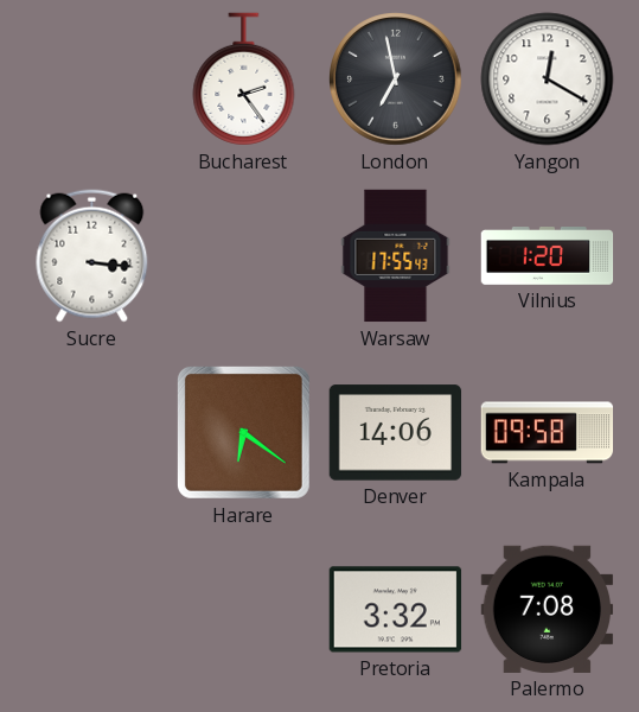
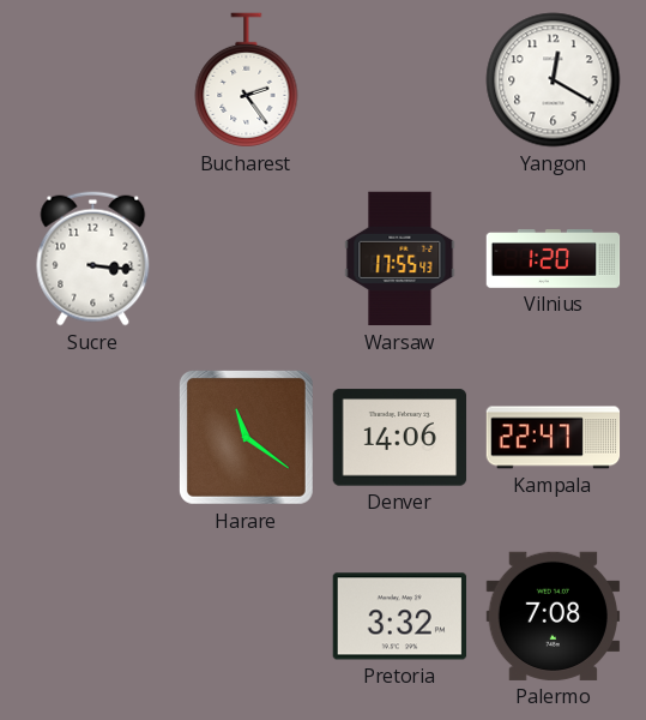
London: 6:58 -> none (396, 80)
Harare: 6:21 -> 11:21 (246, 437)
Kampala: 09:58 -> 22:47 (554, 438)
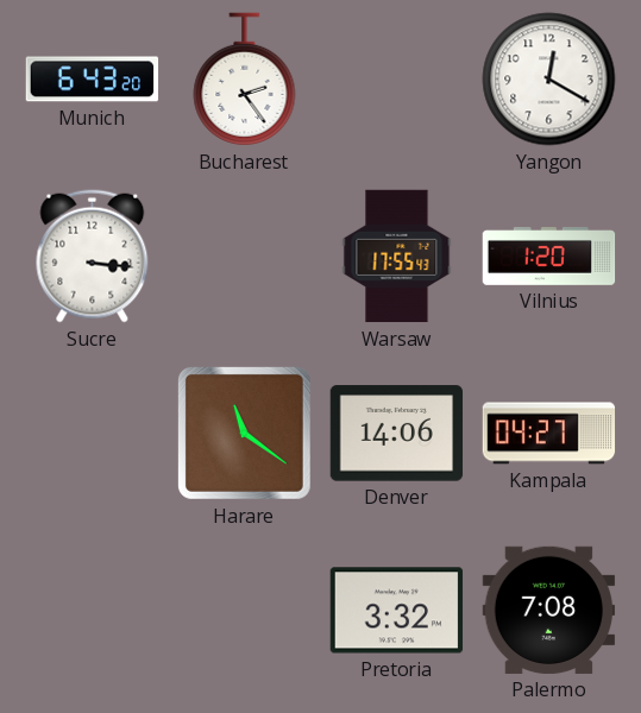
Munich: none -> 6:43 (93, 80)
Kampala: 22:47 -> 04:27 (549, 434)
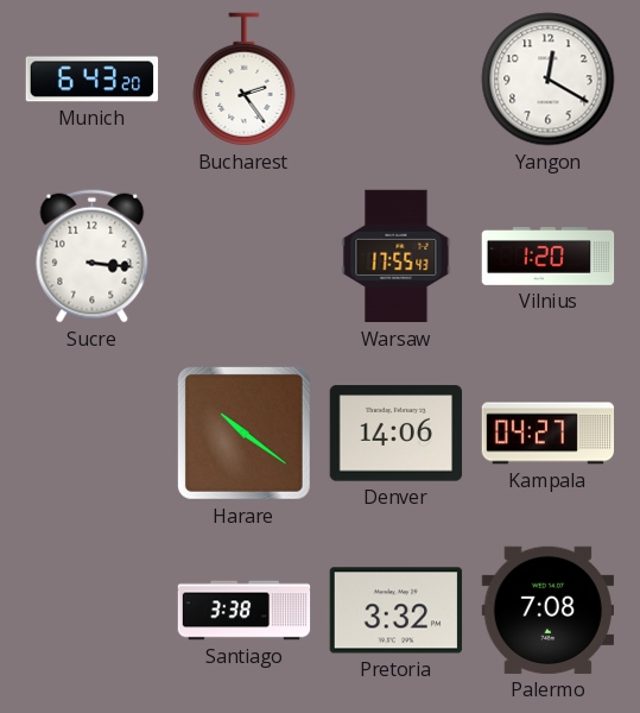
Harare: 11:21 -> 10:21 (243, 433)
Santiago: none -> 3:38 (245, 611)
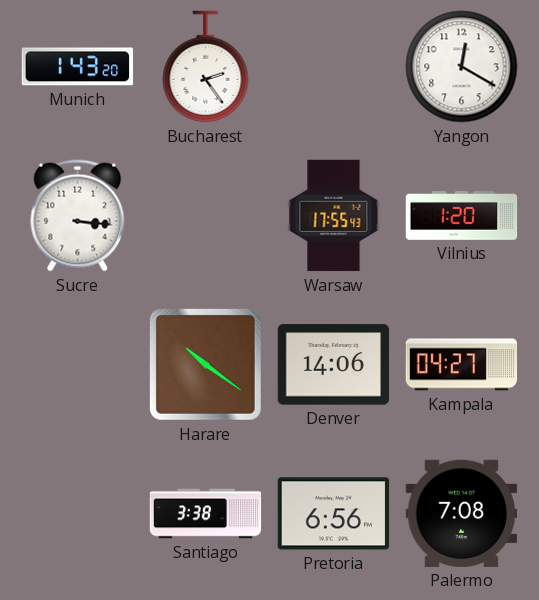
Munich: 6:43 -> 1:43 (78, 67)
Pretoria: 3:32 -> 6:56 (334, 514)
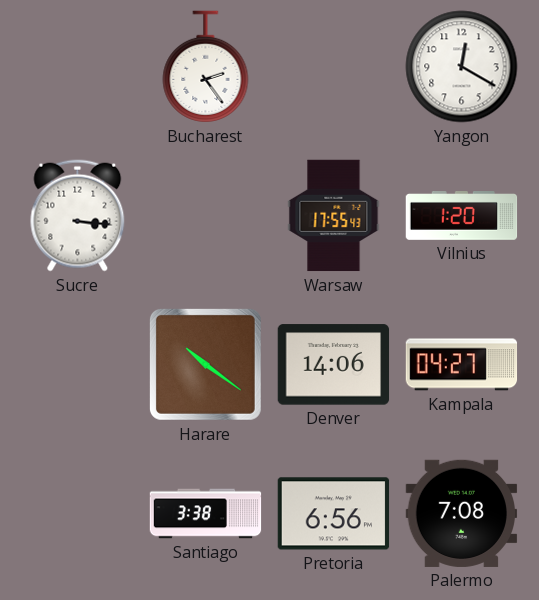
Munich: 1:43 -> none (78, 67)
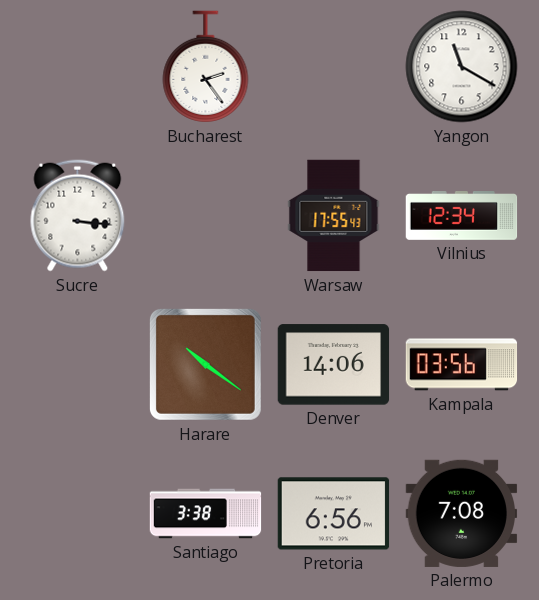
Yangon: 12:20 -> 11:20 (462, 67)
Vilnius: 1:20 -> 12:34 (462, 216)
Kampala: 04:27 -> 03:56 (462, 365)
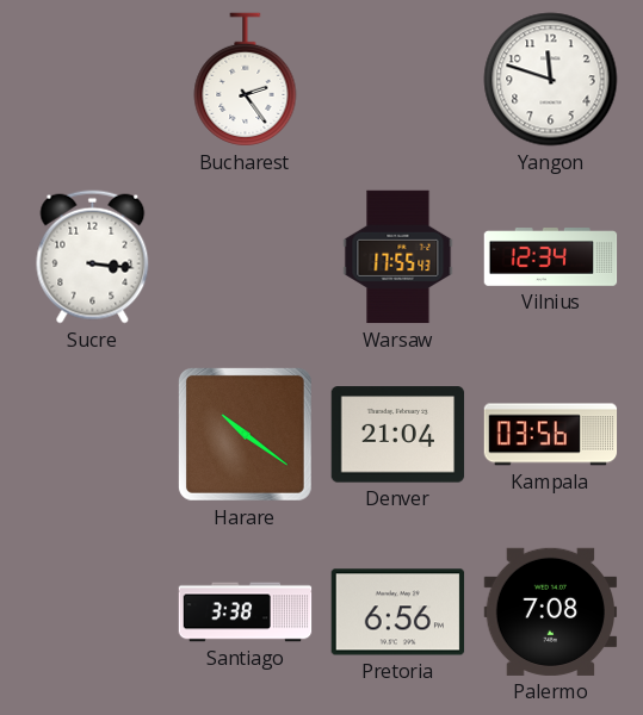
Yangon: 11:20 -> 11:48 (551, 80)
Denver: 14:06 -> 21:04 (398, 435)
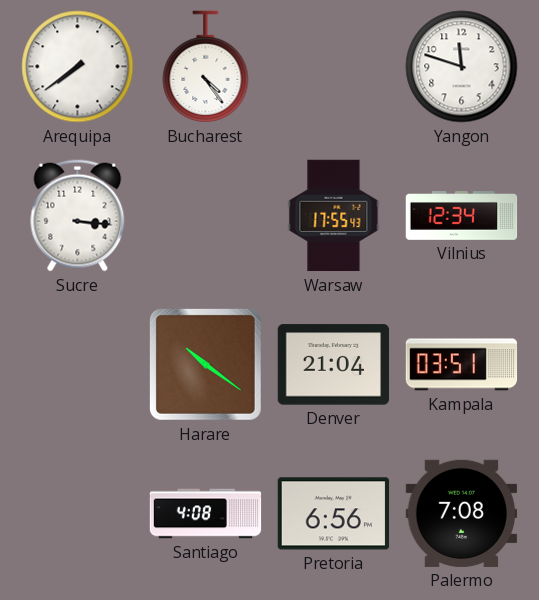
Arequipa: none -> 7:39 (78, 67)
Bucharest: 2:24 -> 4:24 (206, 67)
Kampala: 03:56 -> 03:51 (462, 365)
Santiago: 3:38 -> 4:08 (206, 514)
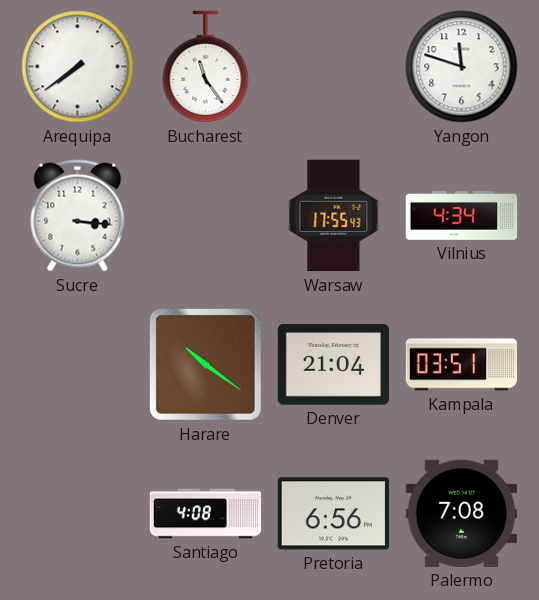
Bucharest: 4:24 -> 11:24 (206, 67)
Vilnius: 12:34 -> 4:34 (462, 216)
